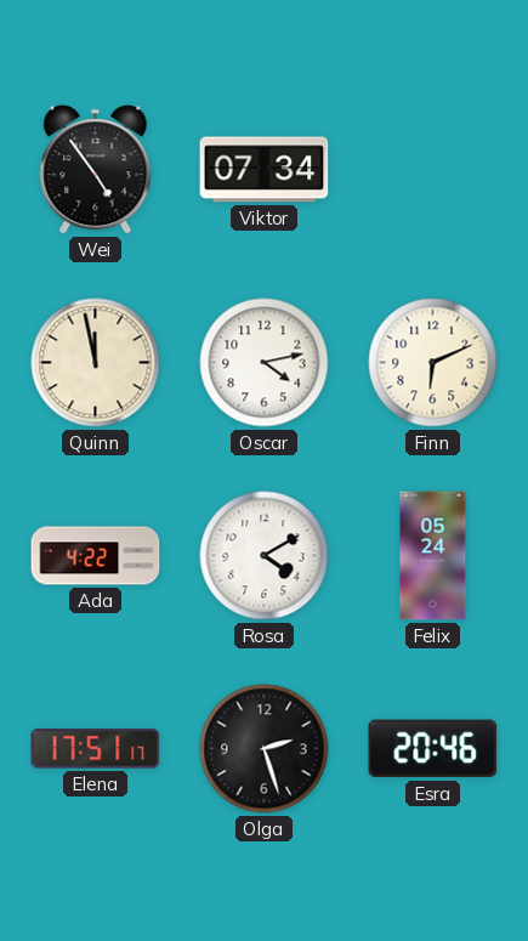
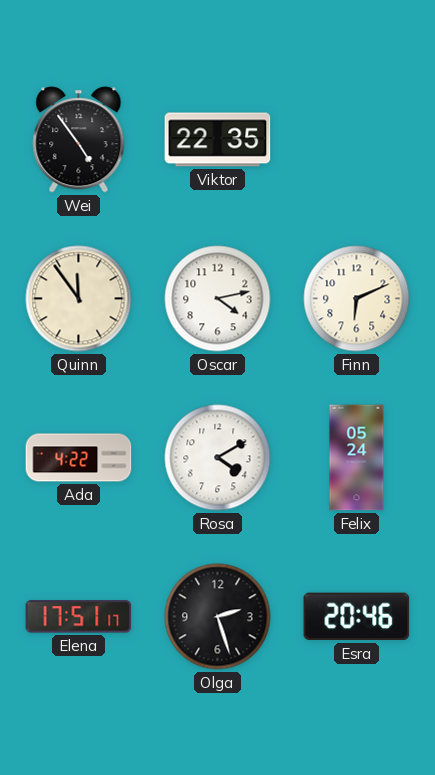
Viktor: 07:34 -> 22:35 (218, 140)
Quinn: 11:58 -> 11:54 (79, 299)
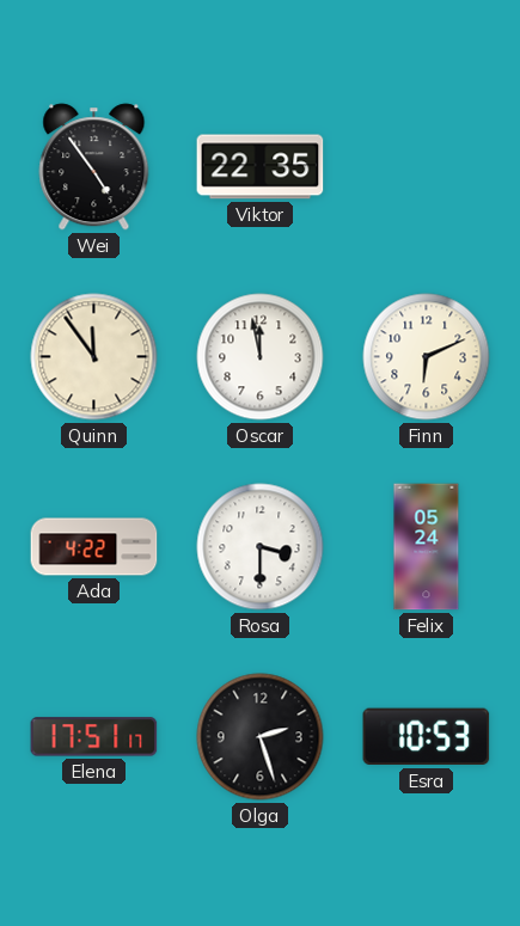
Oscar: 4:13 -> 11:58 (261, 357)
Rosa: 4:10 -> 3:30 (261, 547)
Esra: 20:46 -> 10:53 (427, 737)
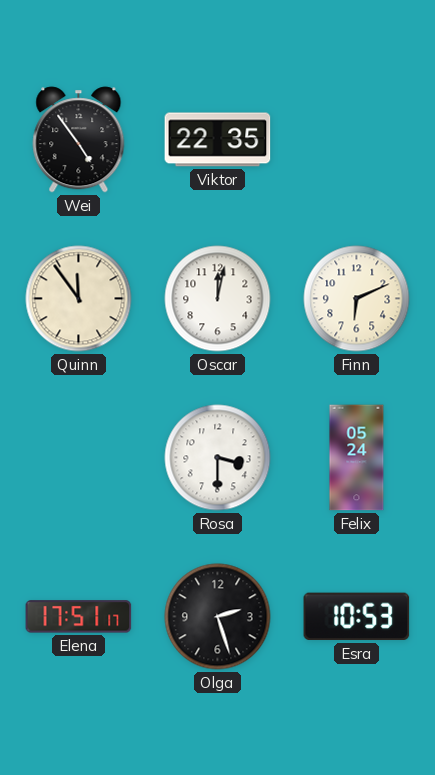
Oscar: 11:58 -> 12:02 (218, 299)
Ada: 4:22 -> none (94, 547)
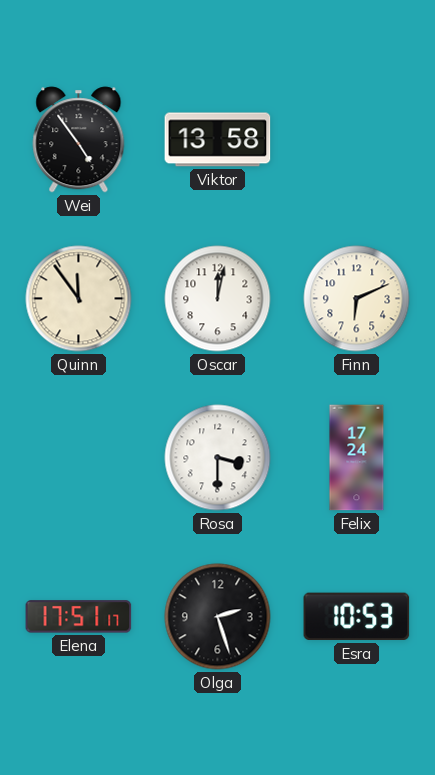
Viktor: 22:35 -> 13:58 (218, 140)
Felix: 05:24 -> 17:24 (357, 458)
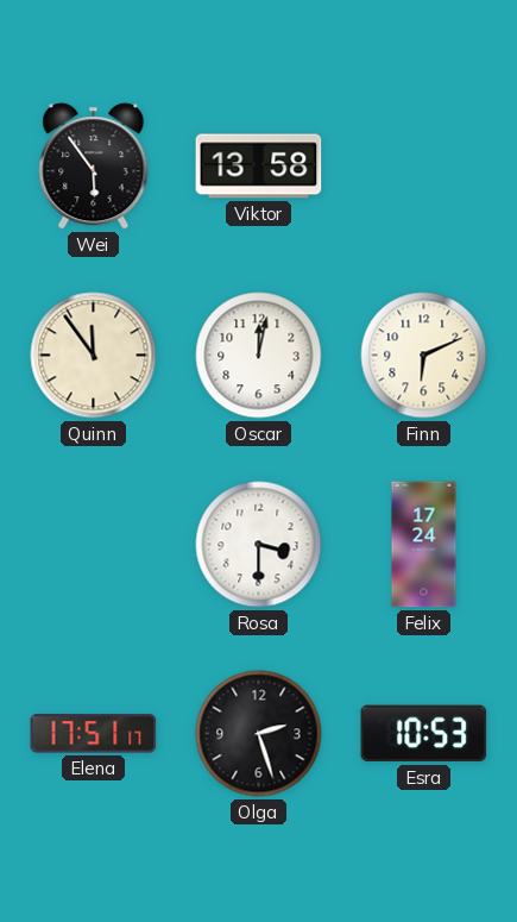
Wei: 4:54 -> 5:54 (94, 167)
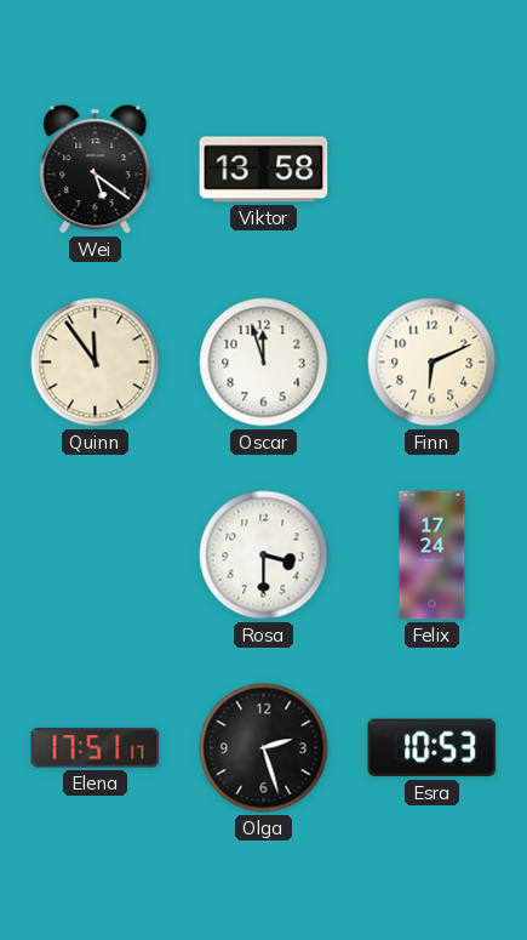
Wei: 5:54 -> 5:21 (96, 170)
Oscar: 12:02 -> 11:57 (264, 363)
